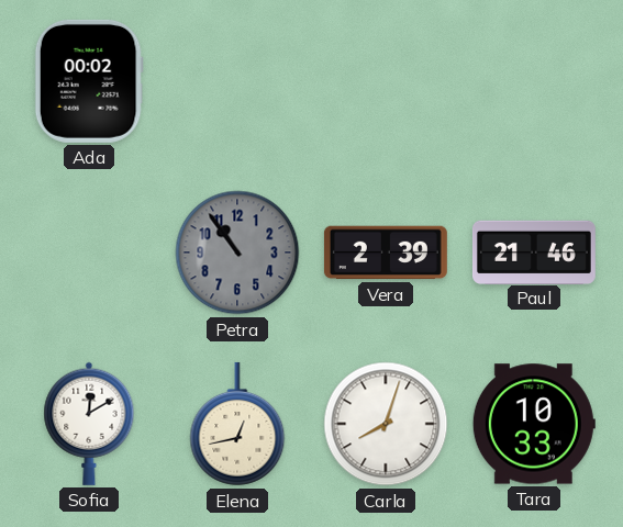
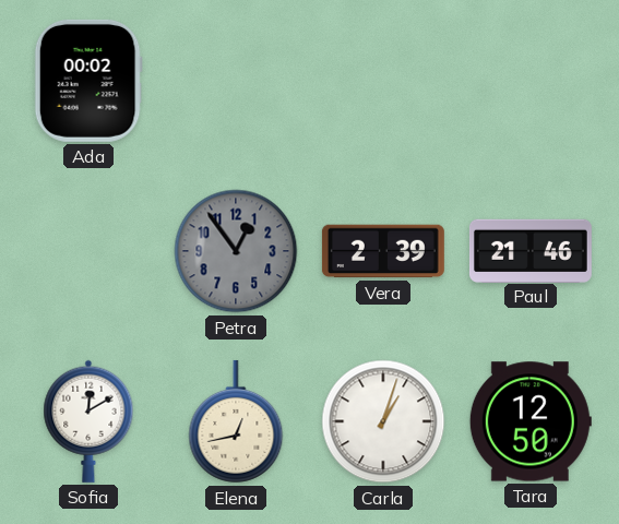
Petra: 10:54 -> 12:54 (236, 251)
Carla: 8:03 -> 1:03 (383, 421)
Tara: 10:33 -> 12:50 (531, 421)
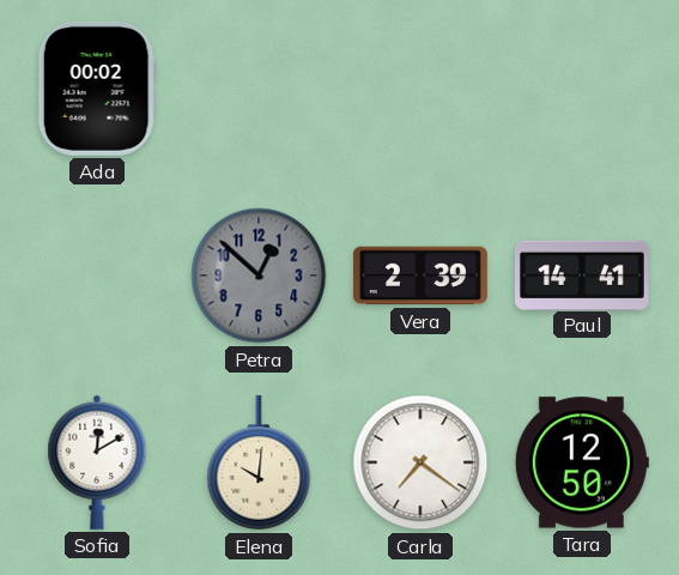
Petra: 12:54 -> 12:52 (259, 276)
Paul: 21:46 -> 14:41 (582, 274)
Elena: 12:43 -> 10:01 (259, 462)
Carla: 1:03 -> 7:21 (420, 462)
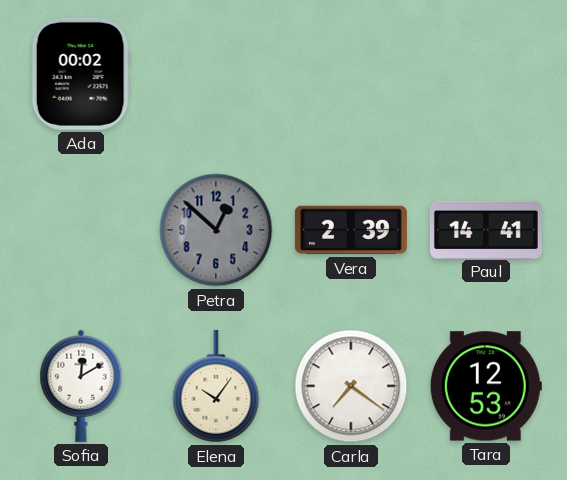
Elena: 10:01 -> 10:06 (216, 386)
Tara: 12:50 -> 12:53 (486, 386)
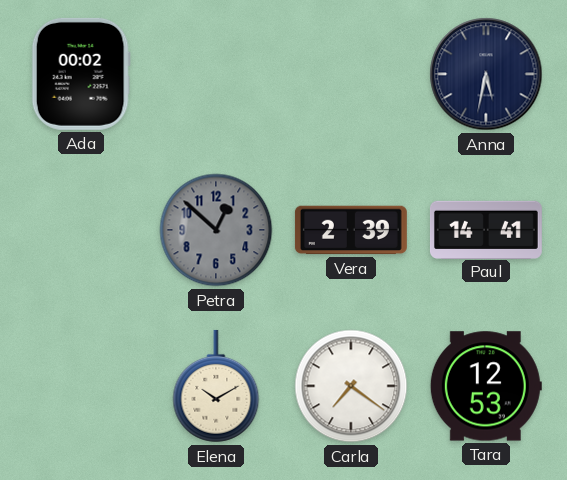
Anna: none -> 5:32 (486, 74)
Sofia: 12:10 -> none (81, 386)
Elena: 10:06 -> 10:10 (216, 386)
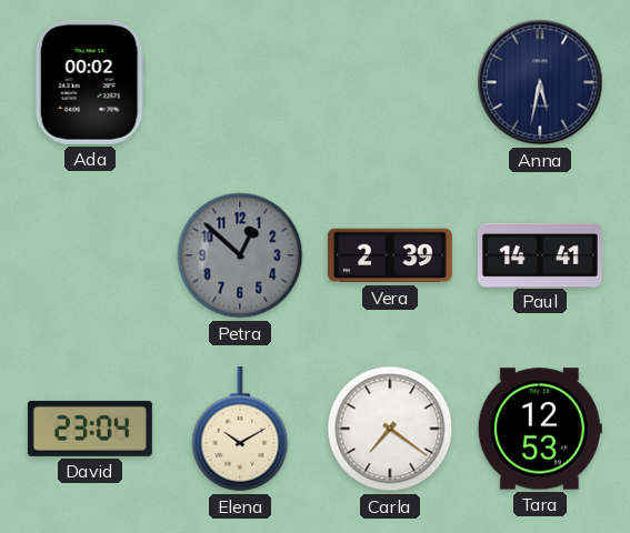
David: none -> 23:04 (90, 429)
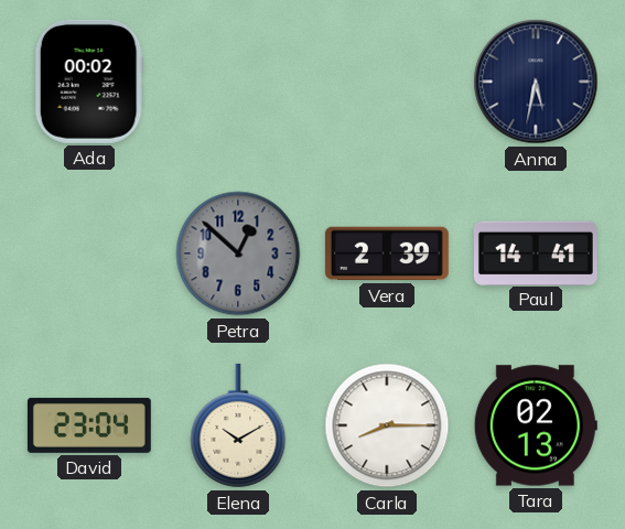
Carla: 7:21 -> 8:15 (387, 425)
Tara: 12:53 -> 02:13 (536, 425)
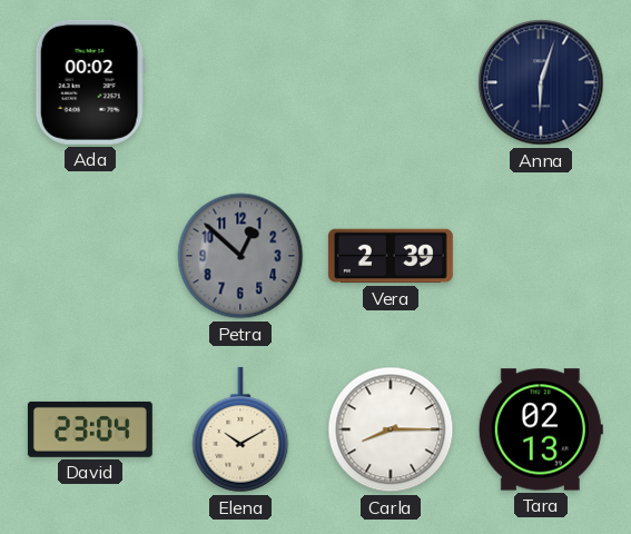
Anna: 5:32 -> 6:03 (541, 82)
Paul: 14:41 -> none (536, 252)
